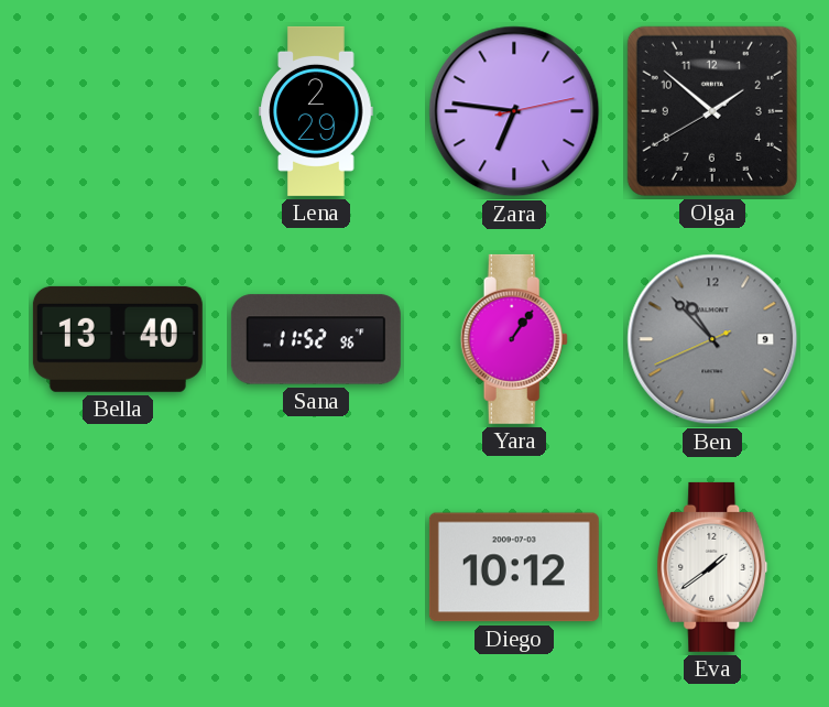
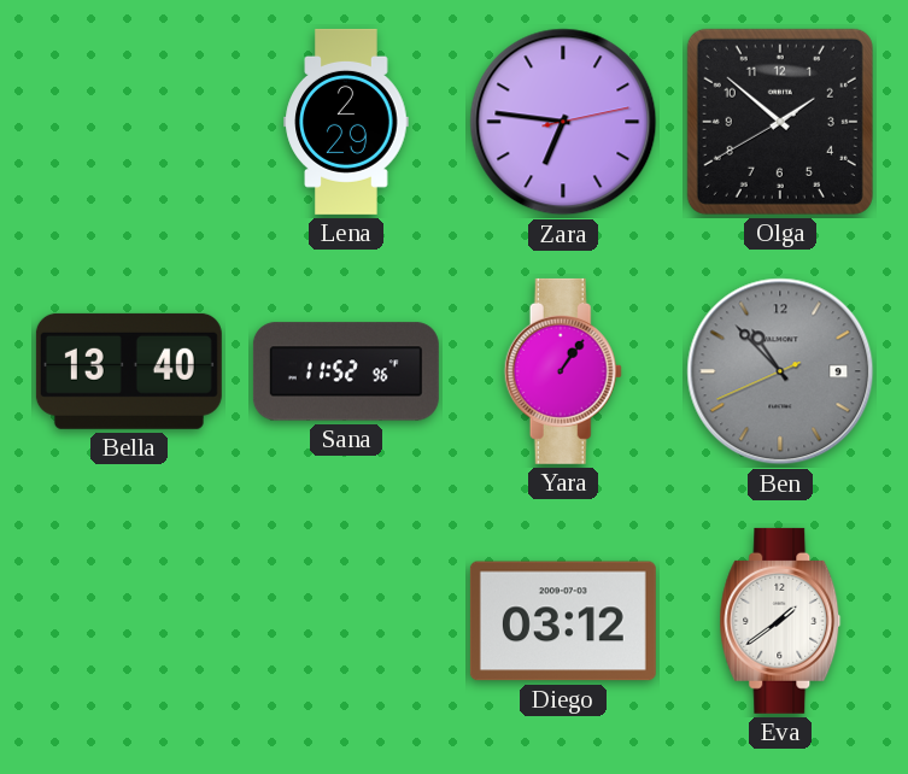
Diego: 10:12 -> 03:12 (563, 621)
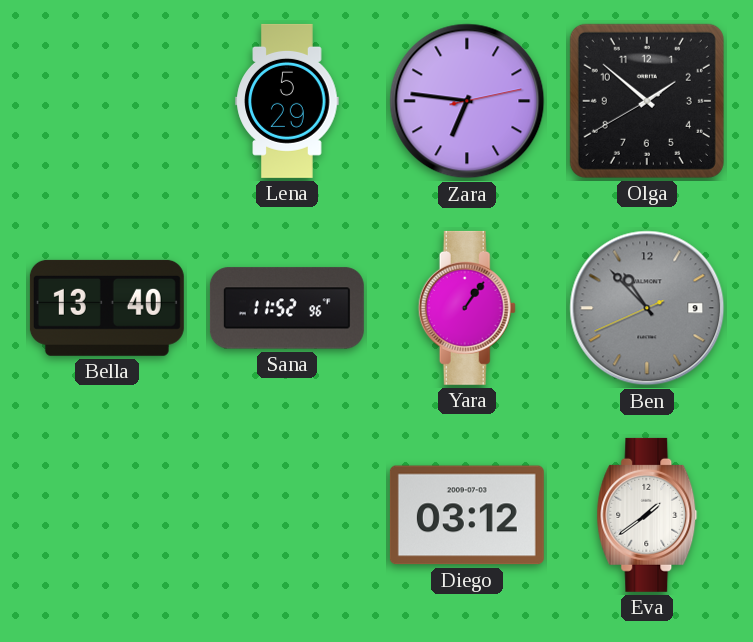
Lena: 2:29 -> 5:29 (287, 101)
